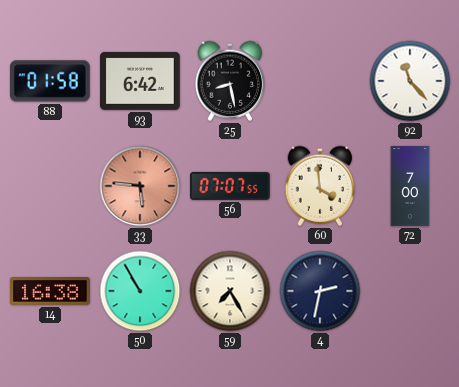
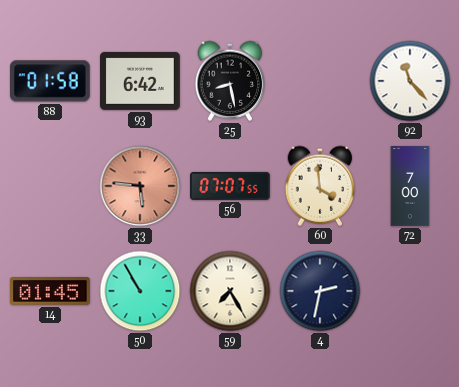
14: 16:38 -> 01:45 (50, 291)
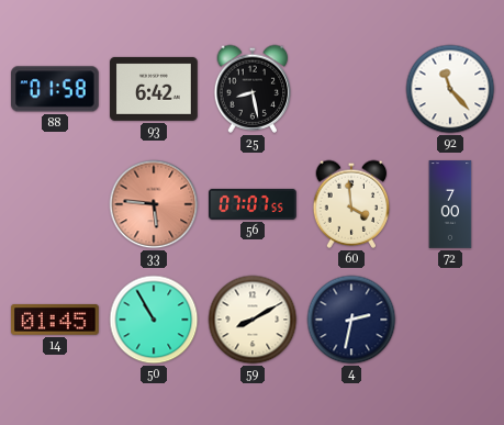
59: 7:25 -> 8:10 (253, 320)
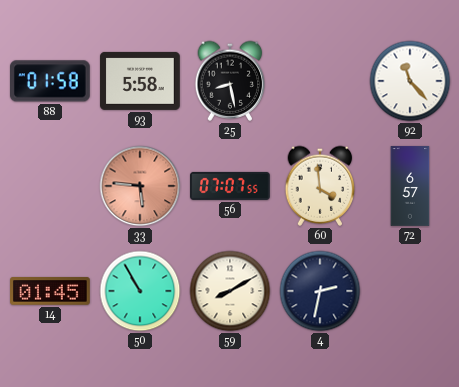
93: 6:42 -> 5:58 (140, 81)
72: 7:00 -> 6:57 (410, 186)
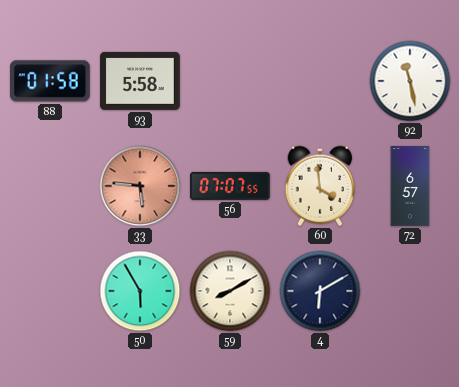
25: 8:28 -> none (230, 81)
92: 11:23 -> 11:28 (410, 81)
14: 01:45 -> none (50, 291)
50: 10:55 -> 5:55 (140, 291)
4: 2:32 -> 6:10 (320, 291)
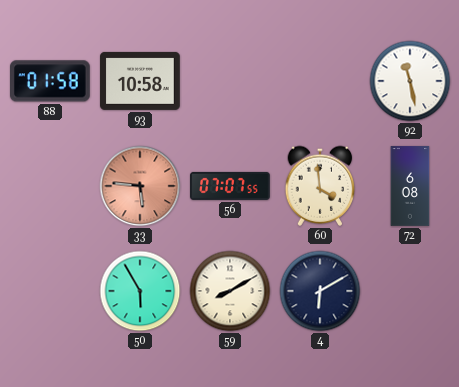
93: 5:58 -> 10:58 (140, 81)
72: 6:57 -> 6:08 (410, 186)
